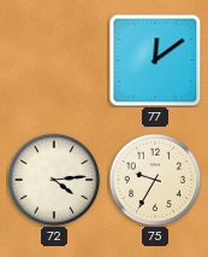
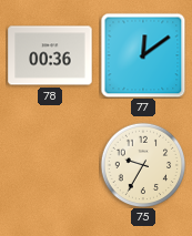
78: none -> 00:36 (50, 55)
72: 4:14 -> none (54, 180)
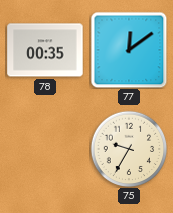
78: 00:36 -> 00:35 (45, 50)
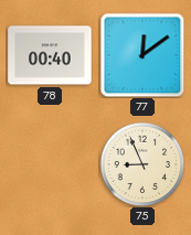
78: 00:35 -> 00:40 (50, 55)
75: 9:35 -> 8:56 (142, 164)
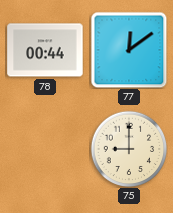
78: 00:40 -> 00:44 (45, 50)
75: 8:56 -> 9:00 (129, 149)
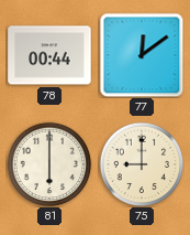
81: none -> 6:00 (49, 164)
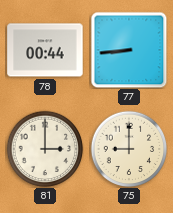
77: 12:09 -> 8:44 (129, 50)
81: 6:00 -> 3:00 (45, 149)
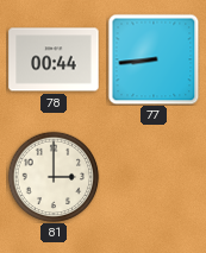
75: 9:00 -> none (129, 149)
